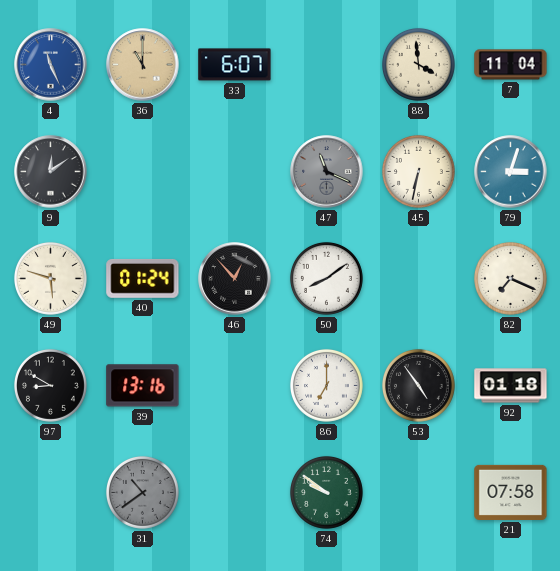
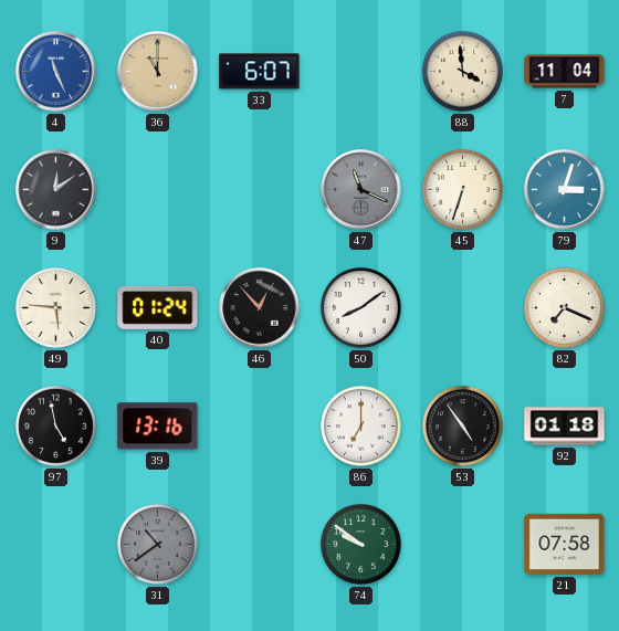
45: 6:32 -> 6:33 (462, 189)
49: 5:48 -> 5:46 (55, 307)
97: 8:50 -> 4:58 (55, 425)
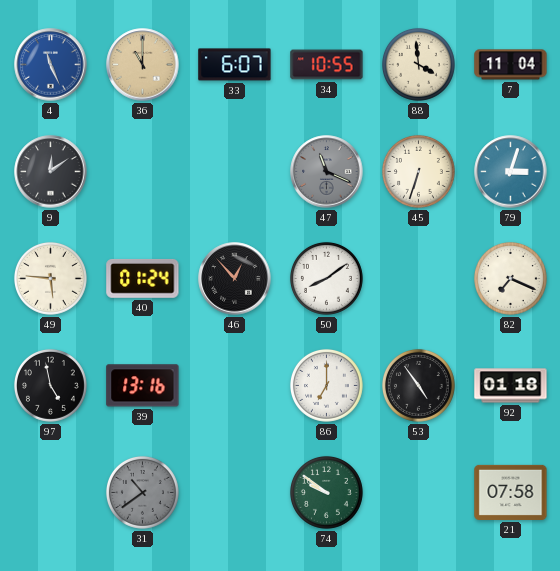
34: none -> 10:55 (327, 65)
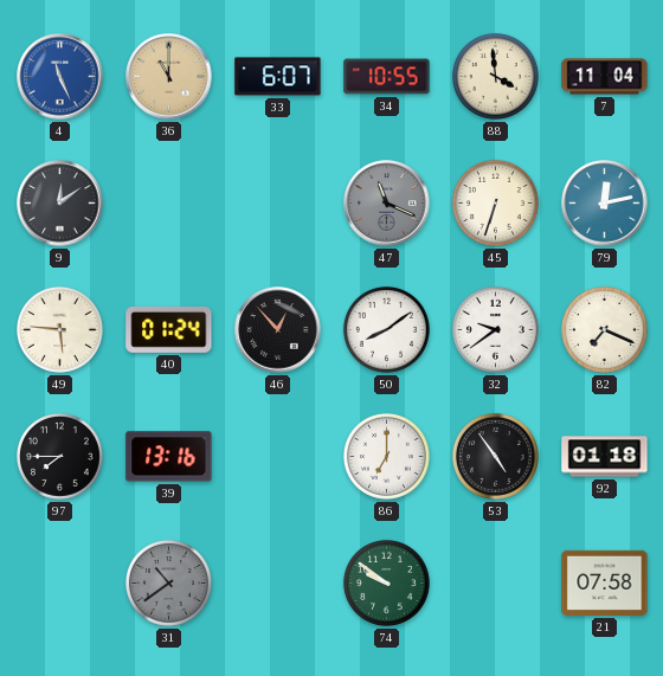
79: 3:03 -> 12:13 (605, 204)
32: none -> 9:39 (495, 329)
97: 4:58 -> 7:45 (59, 456)
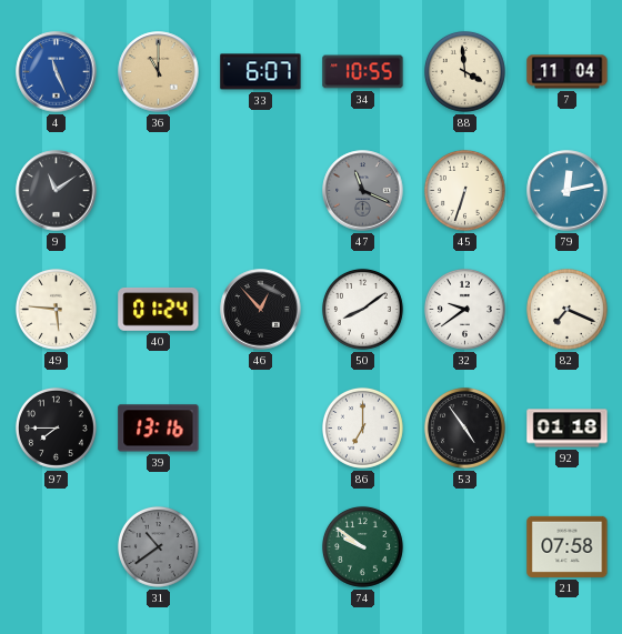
9: 12:09 -> 11:09 (57, 191)
